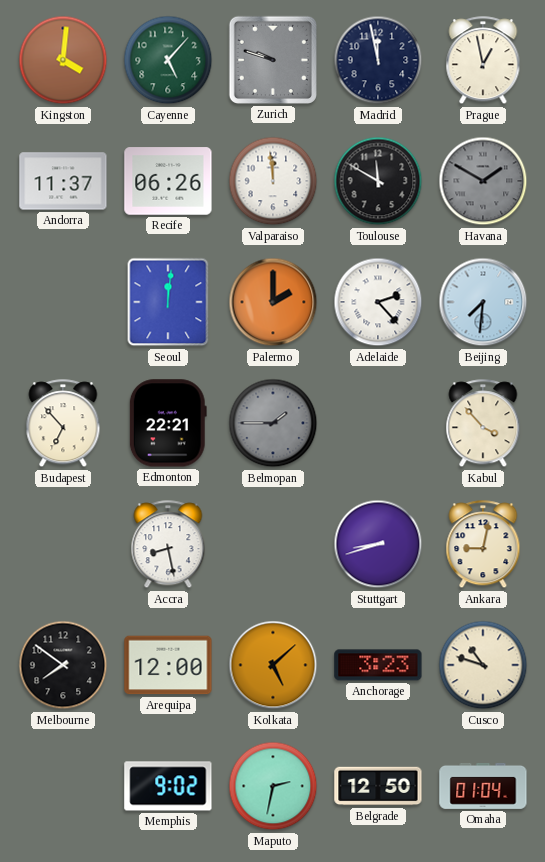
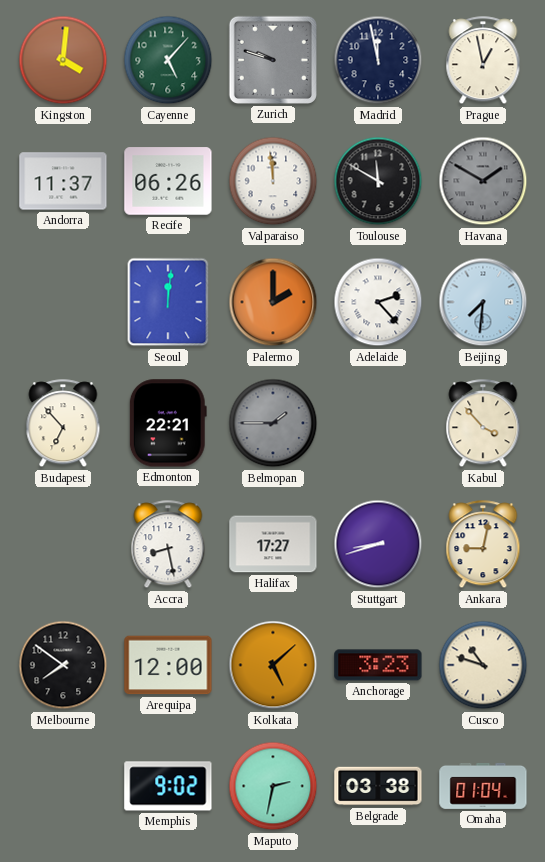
Halifax: none -> 17:27 (273, 544)
Belgrade: 12:50 -> 03:38 (378, 786)
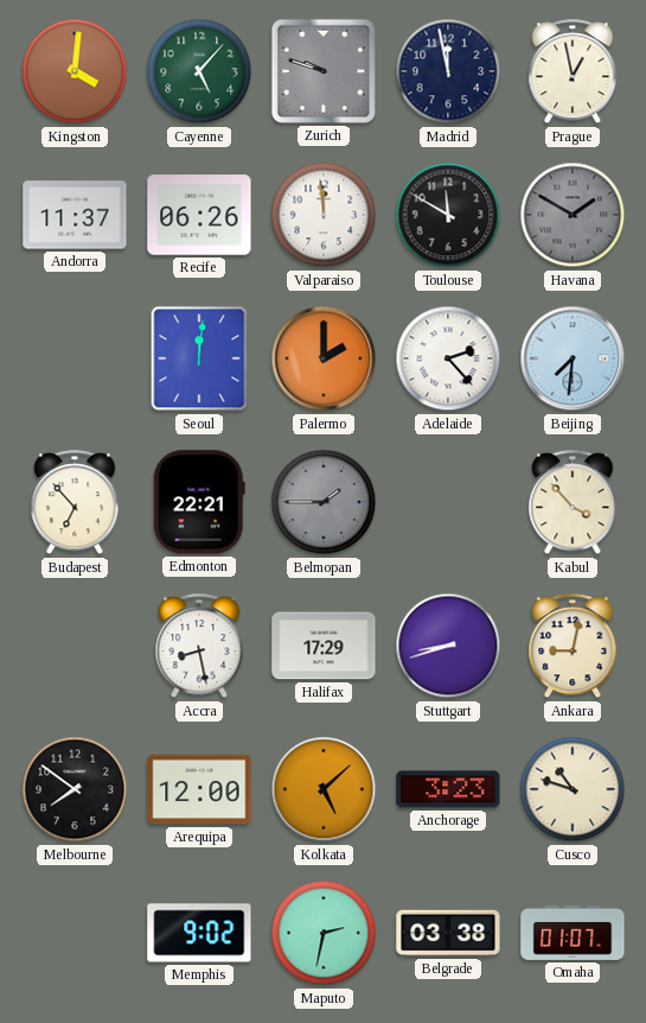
Halifax: 17:27 -> 17:29 (324, 646)
Omaha: 01:04 -> 01:07 (573, 933)
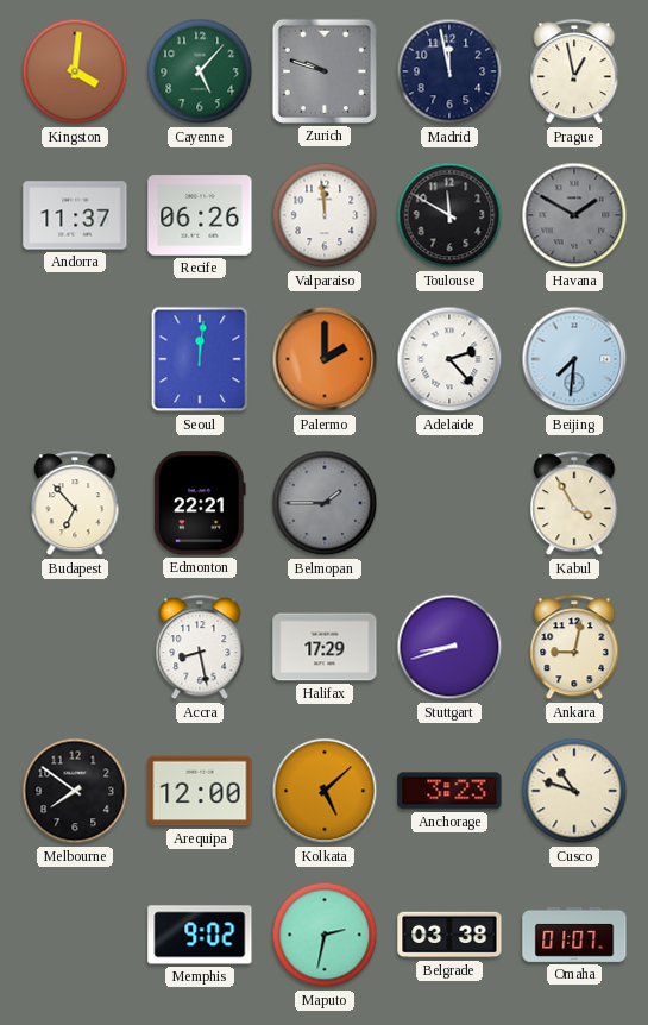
Kabul: 3:53 -> 3:55 (574, 504)
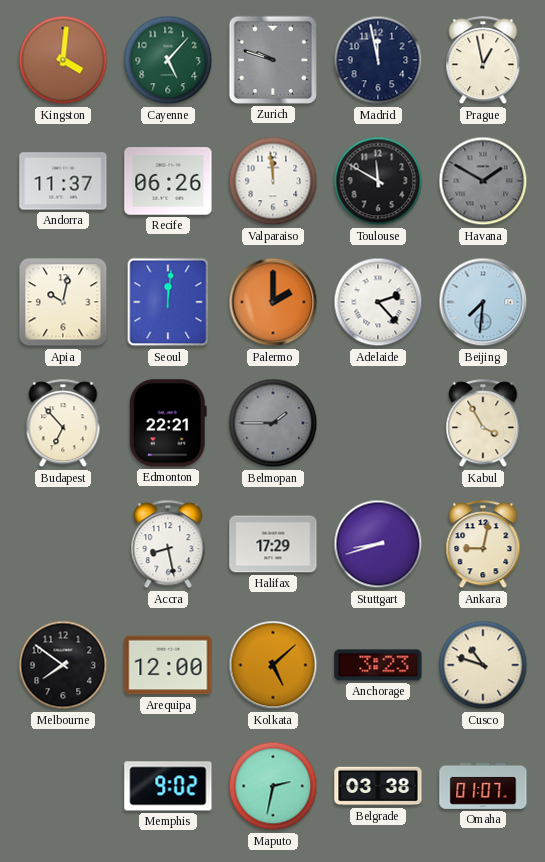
Apia: none -> 10:02 (63, 302)
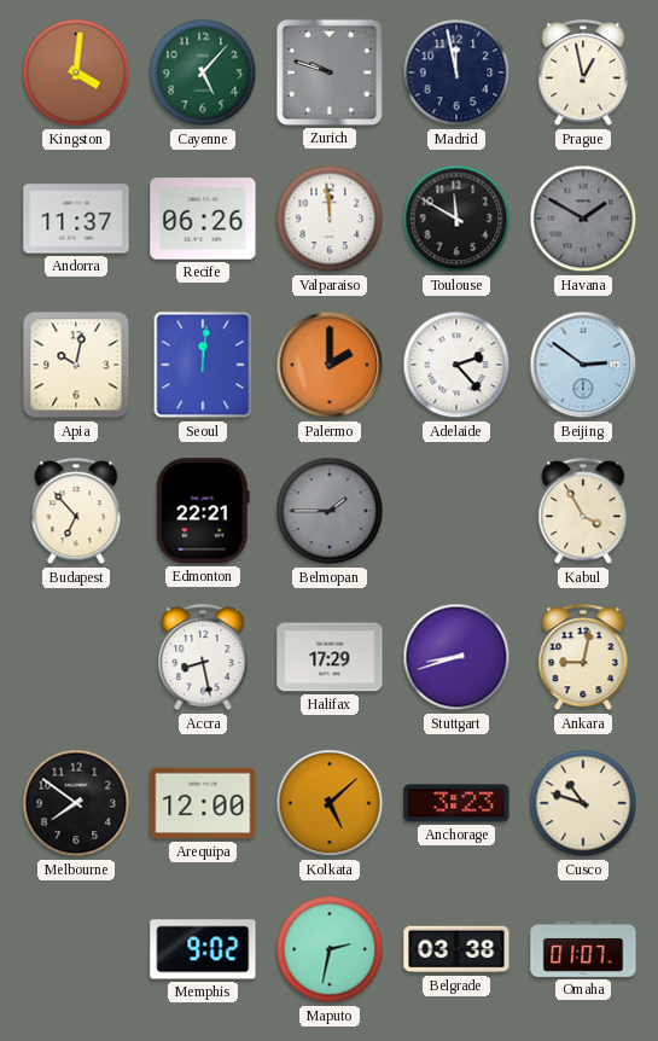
Beijing: 7:31 -> 2:51 (583, 365)
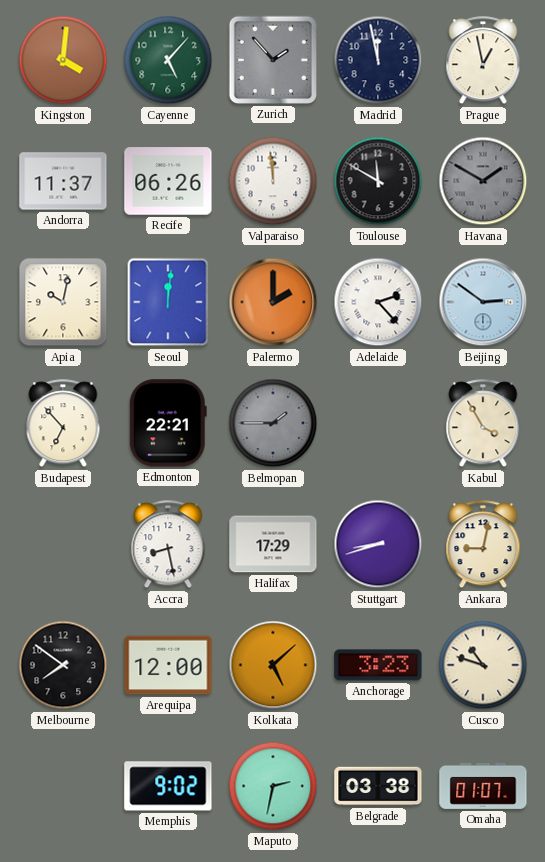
Zurich: 9:48 -> 1:53 (273, 60)
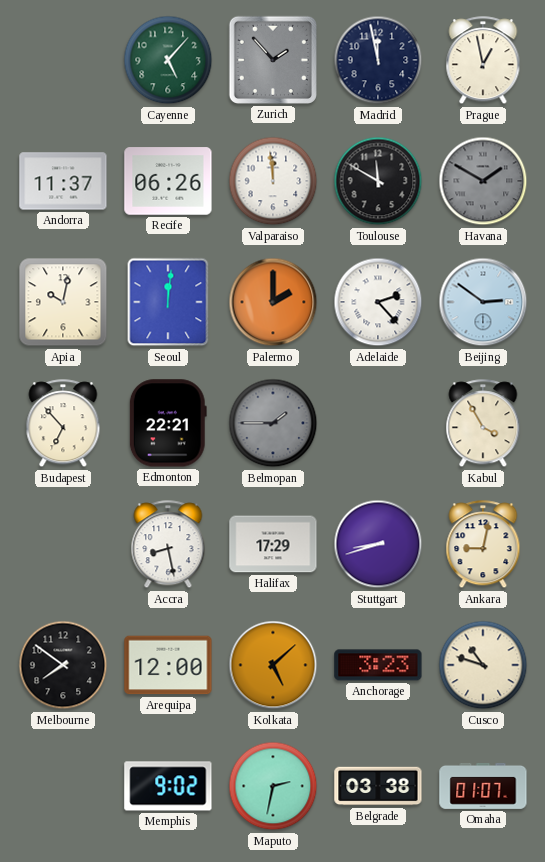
Kingston: 4:01 -> none (63, 60)
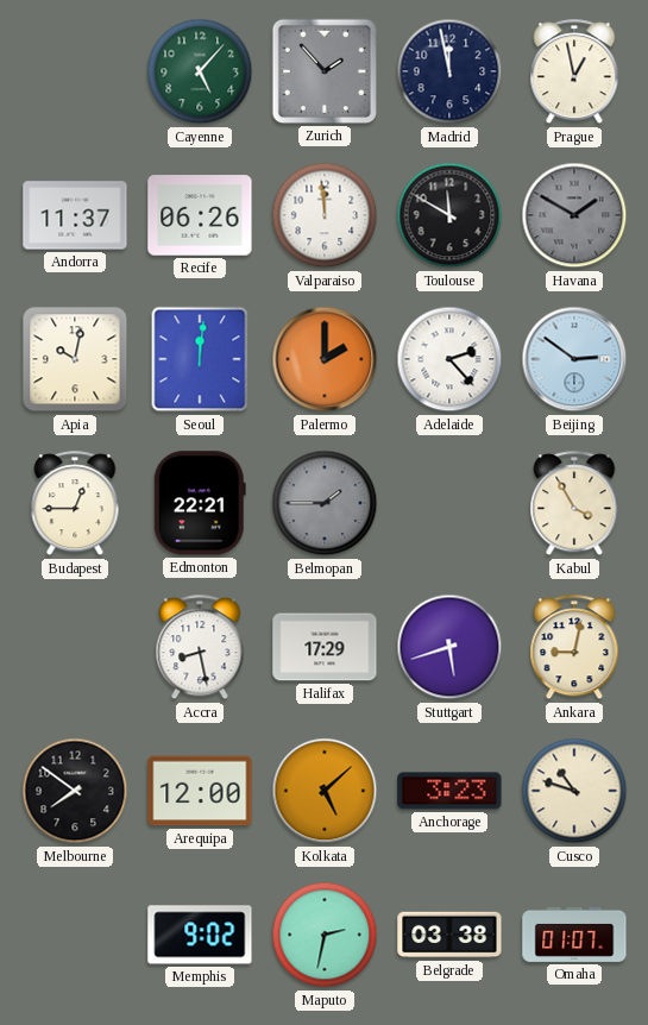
Budapest: 6:53 -> 12:45 (75, 504)
Stuttgart: 8:42 -> 5:42 (449, 647)
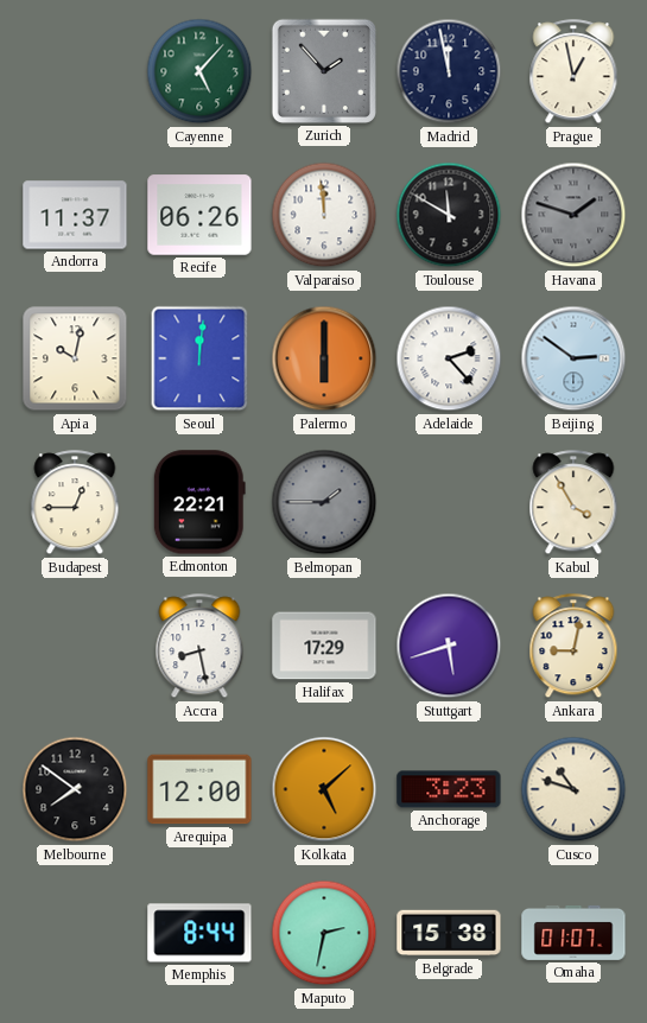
Havana: 1:50 -> 1:48 (573, 215)
Palermo: 2:00 -> 6:00 (324, 358)
Memphis: 9:02 -> 8:44 (199, 933)
Belgrade: 03:38 -> 15:38 (449, 933)
